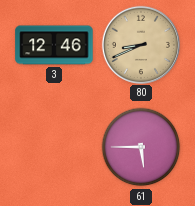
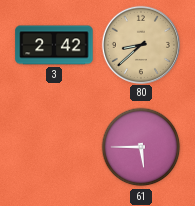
3: 12:46 -> 2:42 (54, 45)
80: 8:41 -> 8:38 (140, 44)
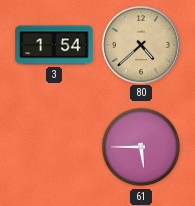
3: 2:42 -> 1:54 (54, 45)
80: 8:38 -> 4:38 (140, 44)
